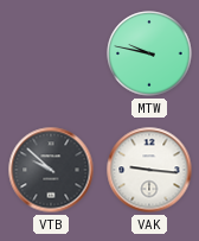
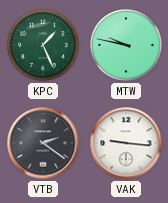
KPC: none -> 1:26 (43, 45)
VTB: 9:52 -> 2:21 (43, 143)
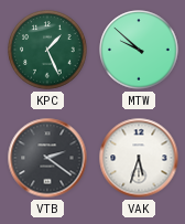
MTW: 9:47 -> 9:52 (139, 50)
VAK: 9:16 -> 5:33 (139, 158)
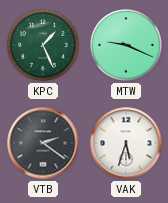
MTW: 9:52 -> 9:19 (126, 45)
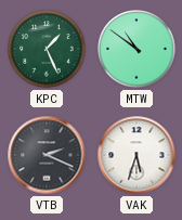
MTW: 9:19 -> 10:51 (136, 49)
VTB: 2:21 -> 2:19 (47, 155)
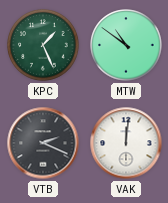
VAK: 5:33 -> 12:01 (126, 143)
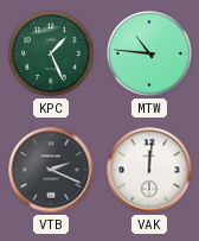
MTW: 10:51 -> 10:46 (149, 53)
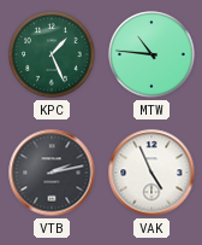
VTB: 2:19 -> 2:13 (52, 173)
VAK: 12:01 -> 4:56 (151, 173)
